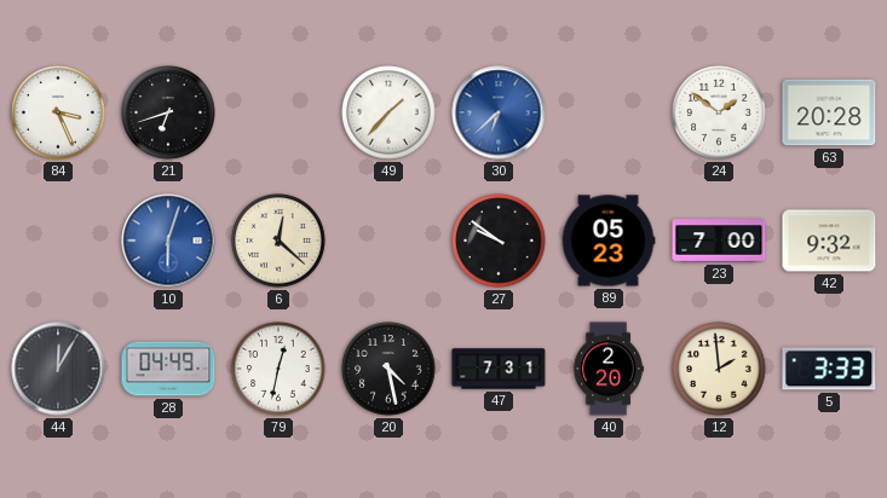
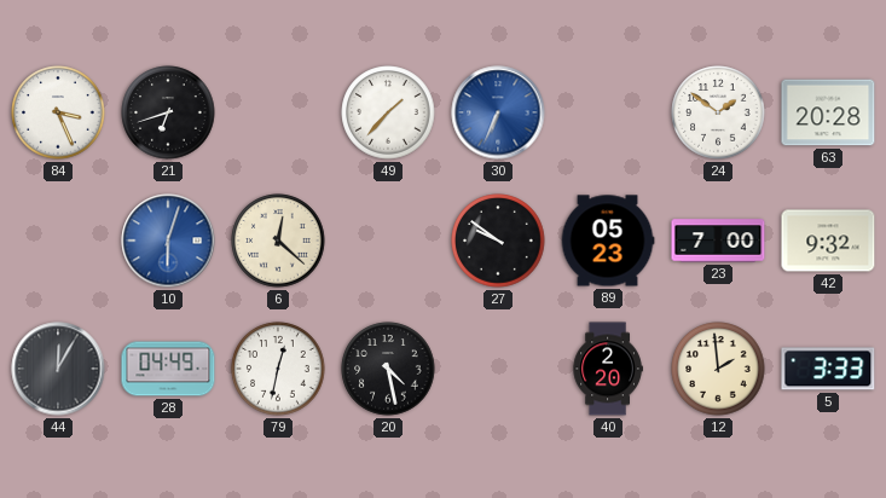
30: 6:38 -> 6:34 (498, 112)
47: 7:31 -> none (499, 369)
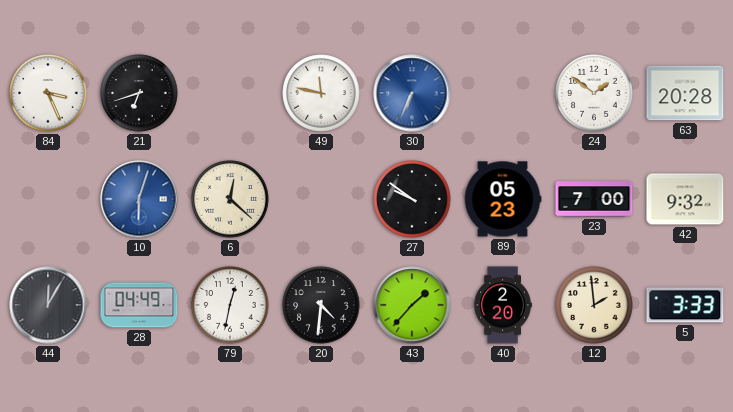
49: 1:37 -> 11:47 (321, 93)
20: 4:28 -> 4:31 (321, 305)
43: none -> 1:37 (412, 305)
